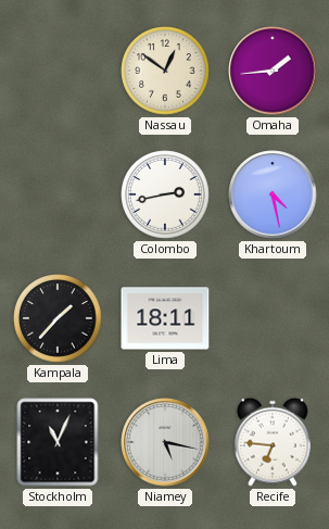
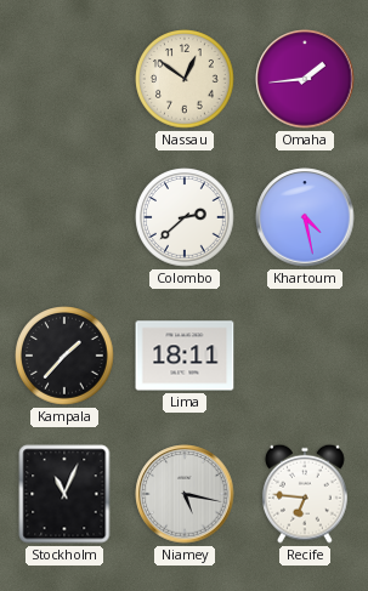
Colombo: 2:43 -> 2:38 (185, 217)
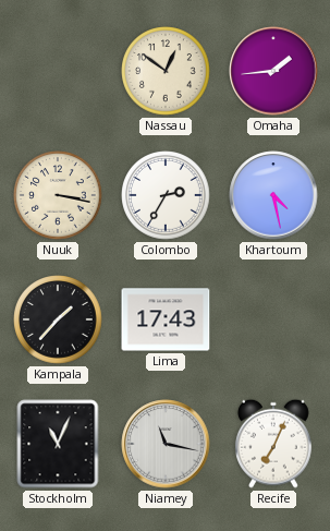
Nuuk: none -> 3:17 (58, 195)
Colombo: 2:38 -> 2:35 (166, 195)
Lima: 18:11 -> 17:43 (166, 319)
Niamey: 5:17 -> 11:17 (166, 444)
Recife: 6:46 -> 7:04 (273, 444)
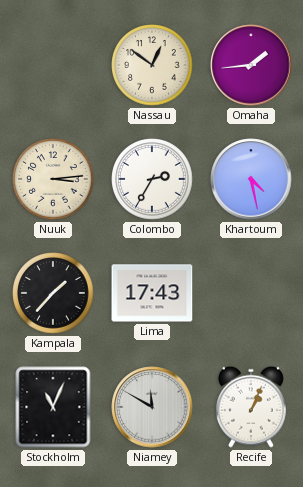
Nuuk: 3:17 -> 3:14 (53, 179)
Niamey: 11:17 -> 11:50 (152, 407)
Recife: 7:04 -> 1:04 (251, 407)
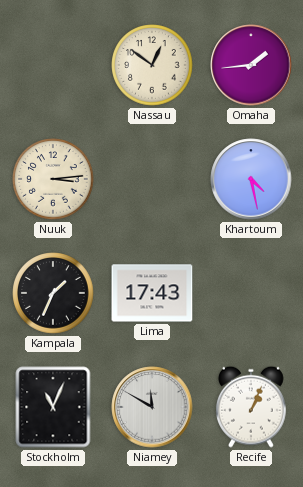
Colombo: 2:35 -> none (152, 179)
Kampala: 1:37 -> 1:34 (53, 293)
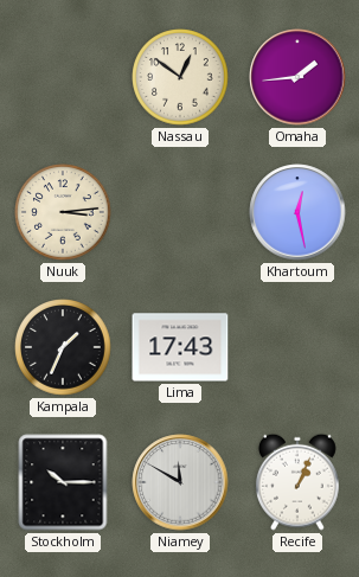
Khartoum: 4:28 -> 12:28 (297, 212)
Stockholm: 11:04 -> 10:15 (63, 482)
